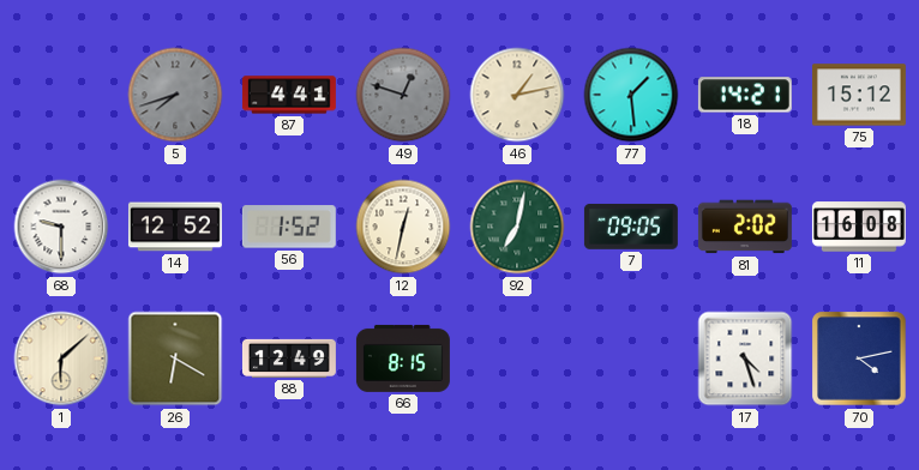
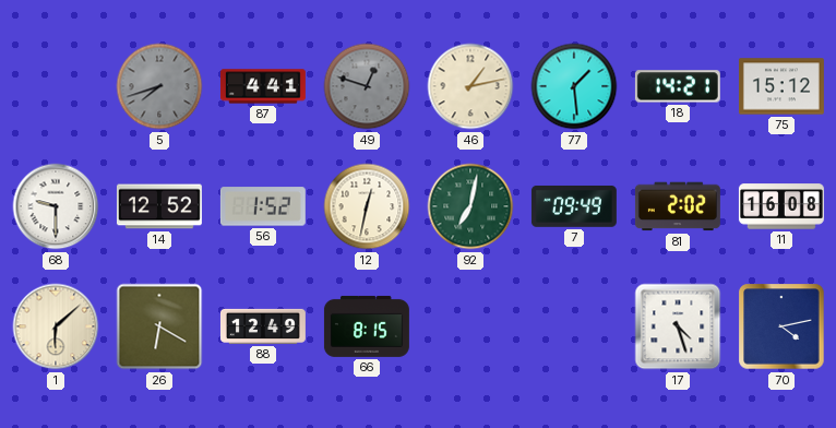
7: 09:05 -> 09:49 (574, 206)
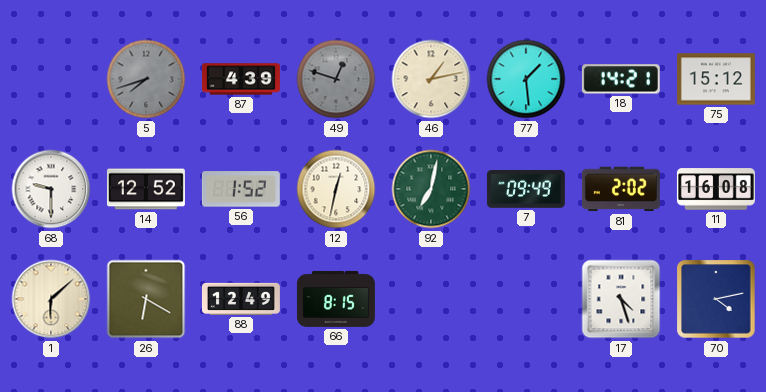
87: 4:41 -> 4:39 (241, 79)
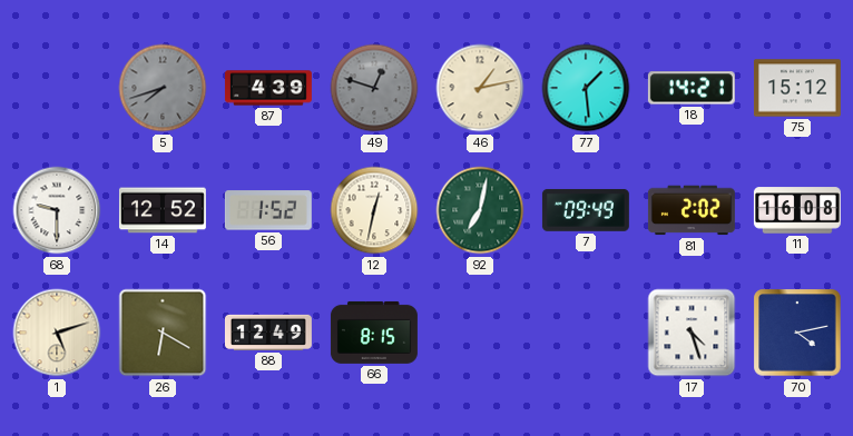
1: 6:08 -> 5:12 (57, 333)
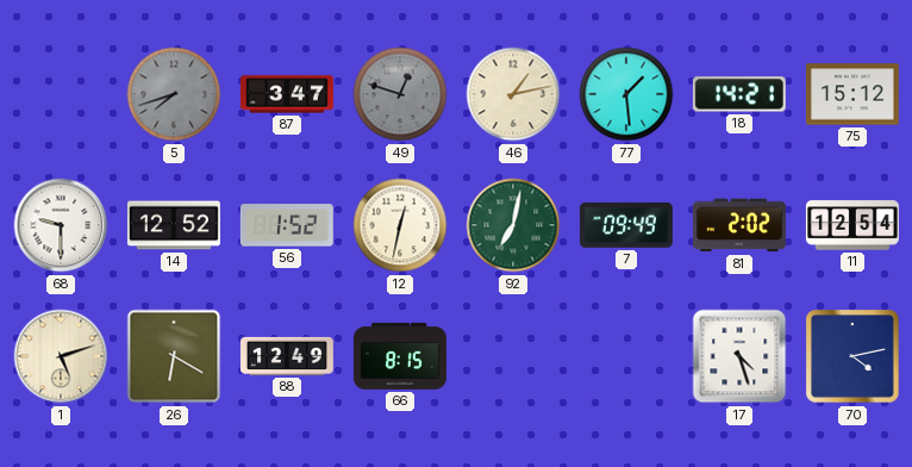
87: 4:39 -> 3:47 (287, 94)
11: 16:08 -> 12:54 (852, 225)
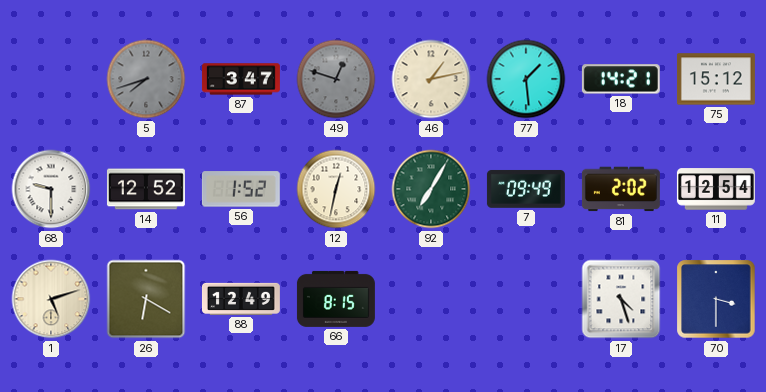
92: 7:02 -> 7:05 (431, 189)
70: 4:13 -> 3:30 (716, 299)
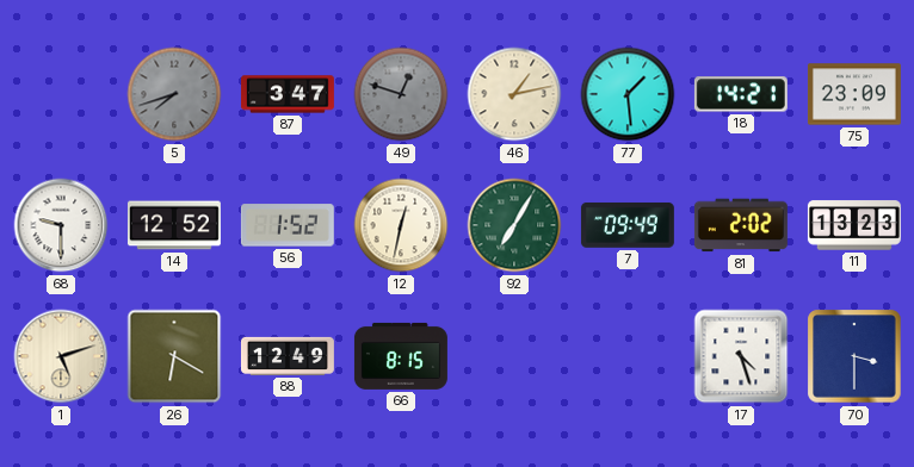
75: 15:12 -> 23:09 (854, 94)
11: 12:54 -> 13:23 (854, 225)
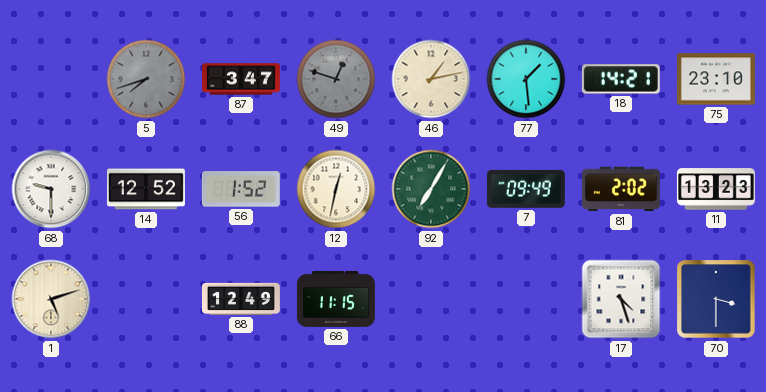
75: 23:09 -> 23:10 (716, 79)
26: 6:20 -> none (174, 356)
66: 8:15 -> 11:15 (336, 299)
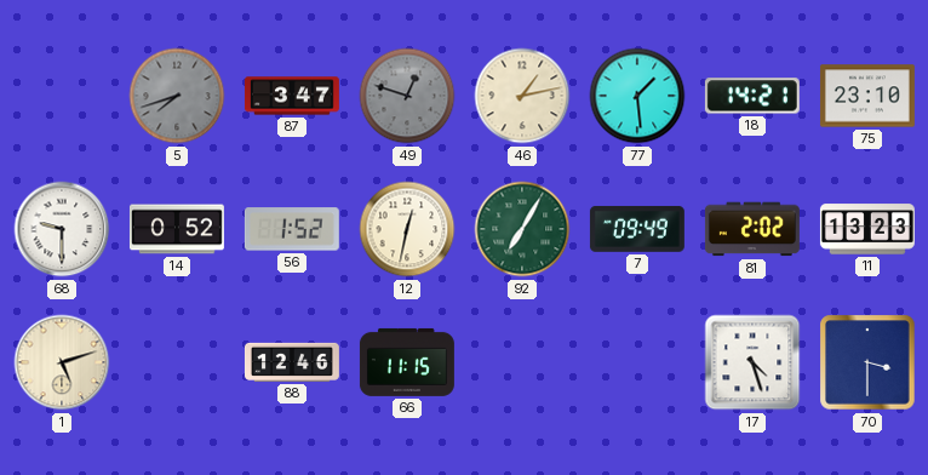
14: 12:52 -> 0:52 (177, 229)
88: 12:49 -> 12:46 (292, 362)
